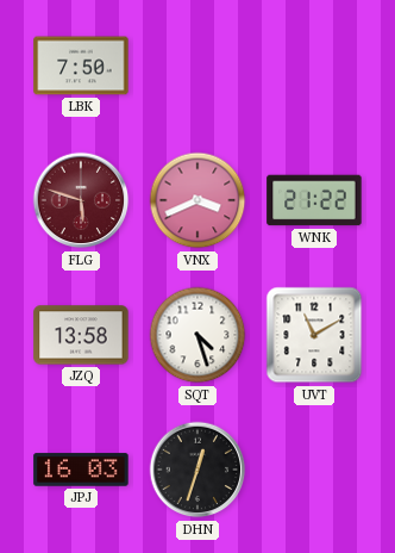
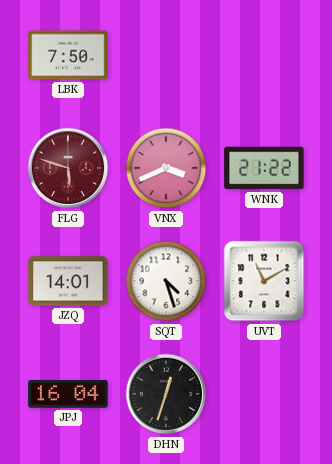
JZQ: 13:58 -> 14:01 (68, 281)
JPJ: 16:03 -> 16:04 (68, 394)
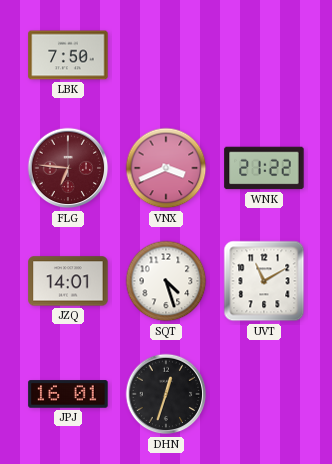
FLG: 5:48 -> 6:46 (68, 168)
JPJ: 16:04 -> 16:01 (68, 394)
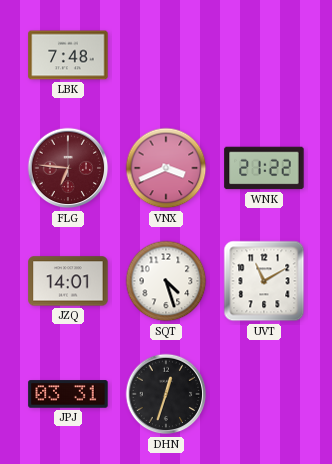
LBK: 7:50 -> 7:48 (68, 55)
JPJ: 16:01 -> 03:31 (68, 394)
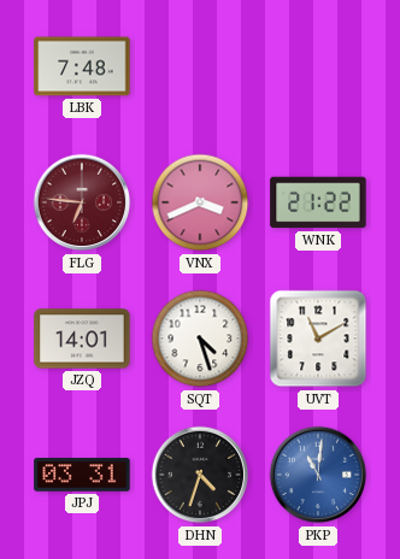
DHN: 12:33 -> 4:33 (200, 475)
PKP: none -> 11:01 (318, 475)
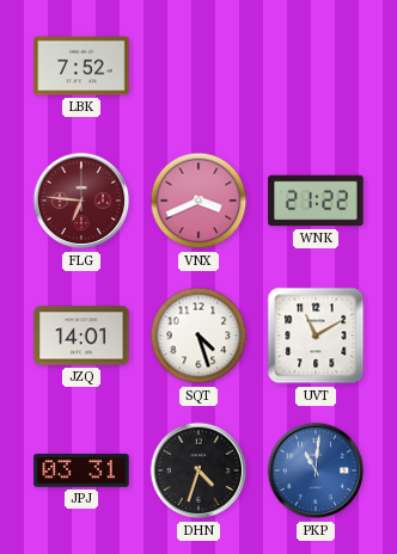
LBK: 7:48 -> 7:52 (81, 66)
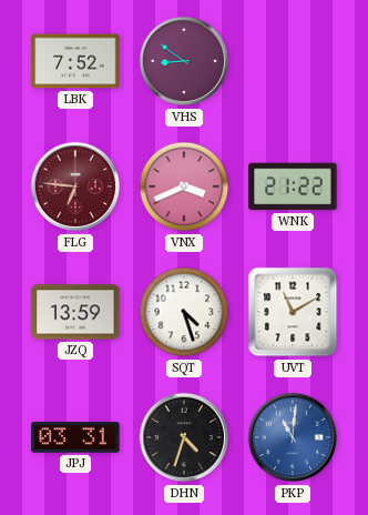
VHS: none -> 8:51 (184, 61)
JZQ: 14:01 -> 13:59 (75, 312)
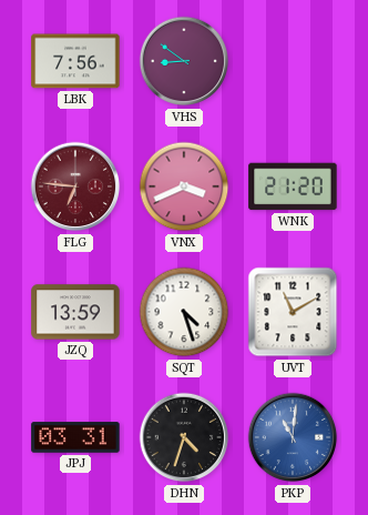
LBK: 7:52 -> 7:56 (75, 61)
WNK: 21:22 -> 21:20 (293, 186)
